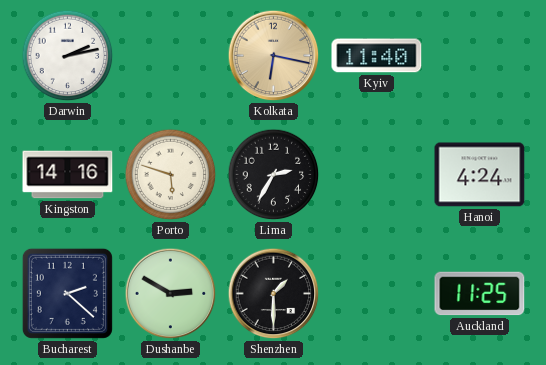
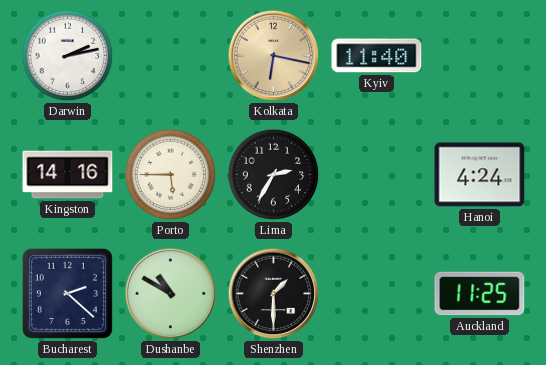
Porto: 5:48 -> 5:45 (171, 175)
Dushanbe: 2:50 -> 10:50 (171, 294)
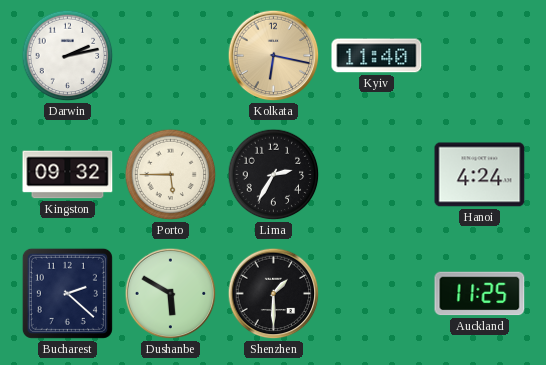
Kingston: 14:16 -> 09:32 (68, 175)
Dushanbe: 10:50 -> 5:50 (171, 294)
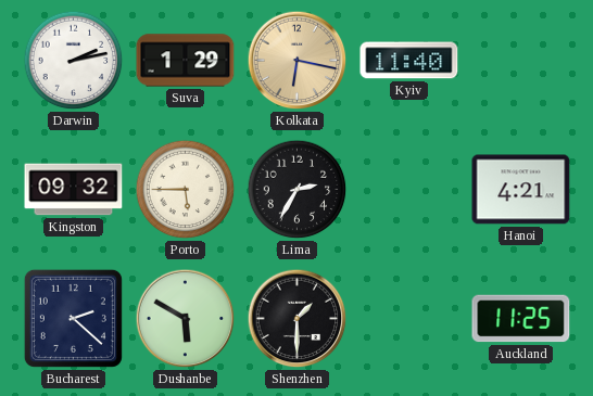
Suva: none -> 1:29 (186, 61)
Hanoi: 4:24 -> 4:21 (521, 190)
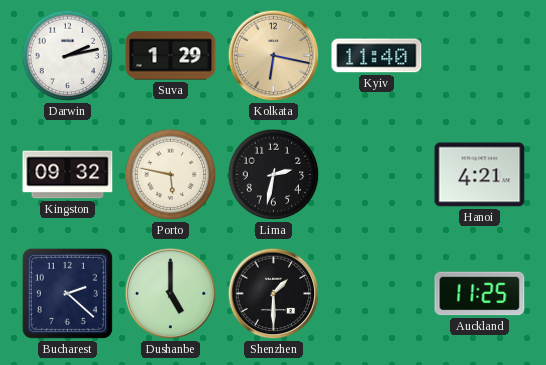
Porto: 5:45 -> 5:47 (171, 175)
Lima: 2:35 -> 2:32 (274, 175)
Dushanbe: 5:50 -> 5:00 (171, 294)
